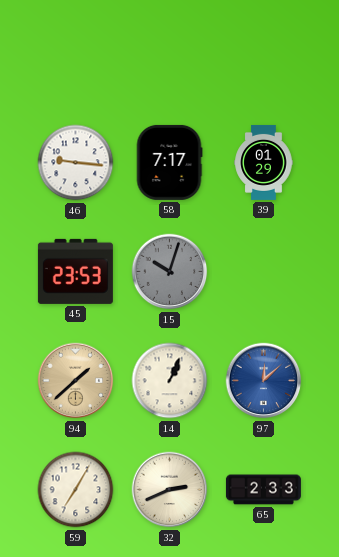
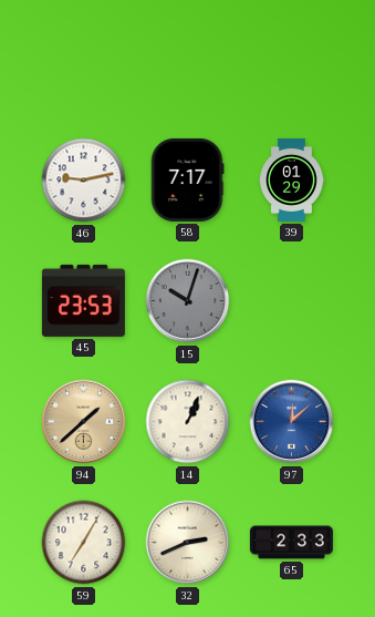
46: 9:16 -> 9:13 (84, 181)
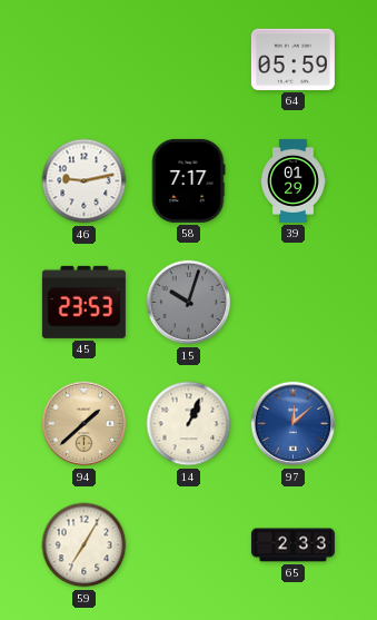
64: none -> 05:59 (292, 59)
32: 2:41 -> none (188, 543)
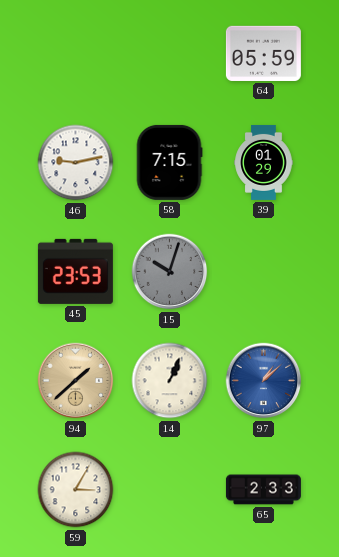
58: 7:17 -> 7:15 (169, 162)
97: 12:08 -> 1:08 (264, 381)
59: 7:05 -> 3:05 (76, 490)
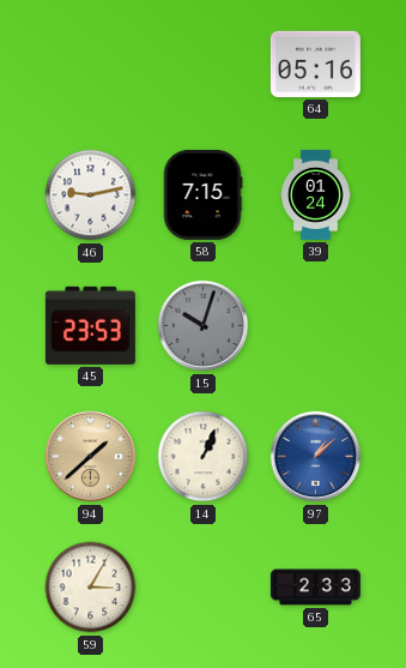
64: 05:59 -> 05:16 (315, 64)
39: 01:29 -> 01:24 (316, 194)
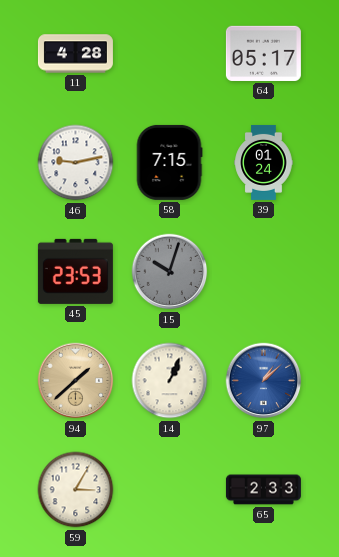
11: none -> 4:28 (75, 54)
64: 05:16 -> 05:17 (263, 53)
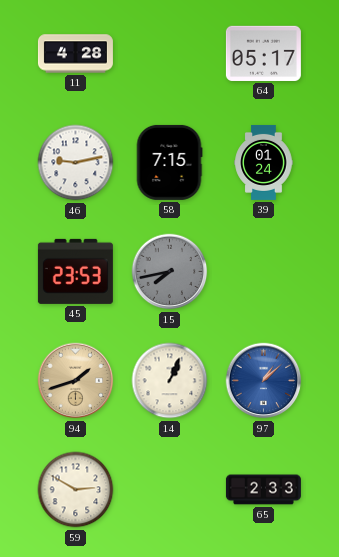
15: 10:03 -> 7:43 (170, 272)
94: 1:38 -> 1:42 (76, 381)
59: 3:05 -> 2:50 (76, 490)
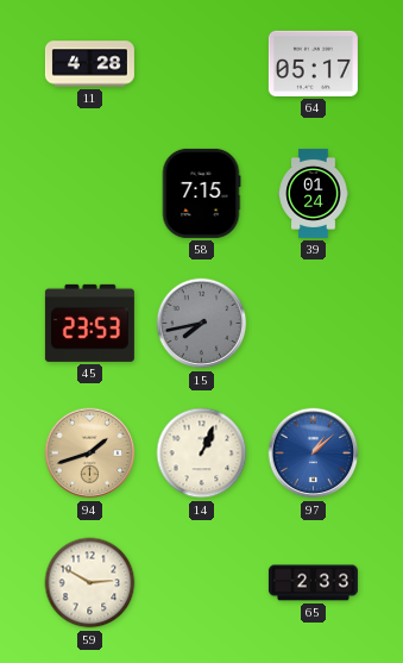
46: 9:13 -> none (76, 163)
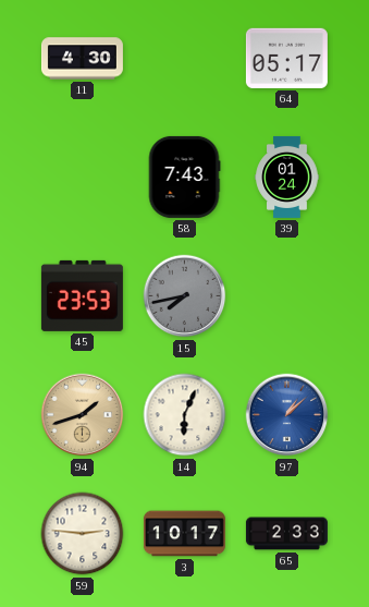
11: 4:28 -> 4:30 (82, 59)
58: 7:15 -> 7:43 (184, 177)
14: 1:04 -> 6:04 (185, 415)
59: 2:50 -> 2:46 (83, 534)
3: none -> 10:17 (184, 534)
